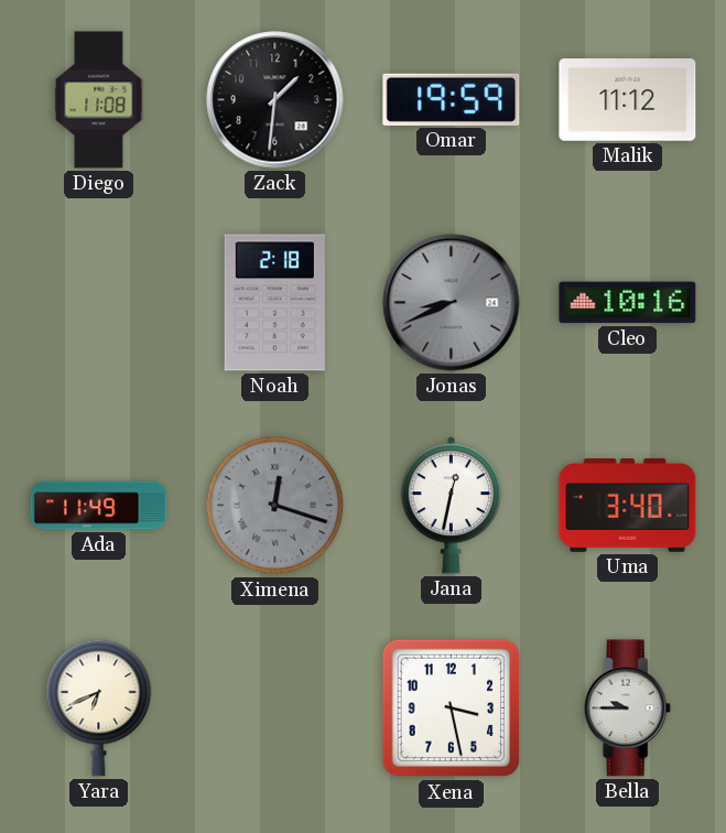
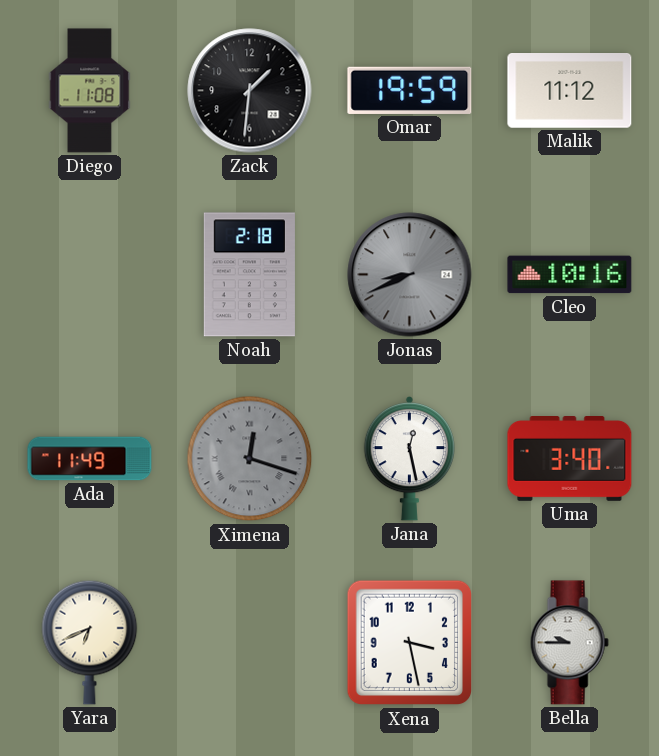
Jana: 12:32 -> 12:28 (409, 458)
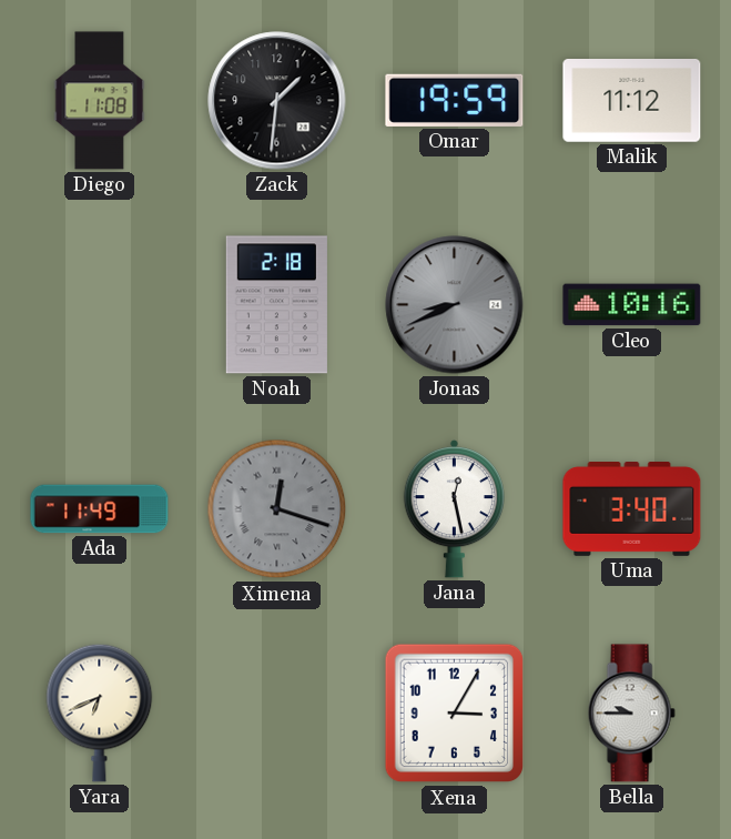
Xena: 3:28 -> 3:05 (455, 714)
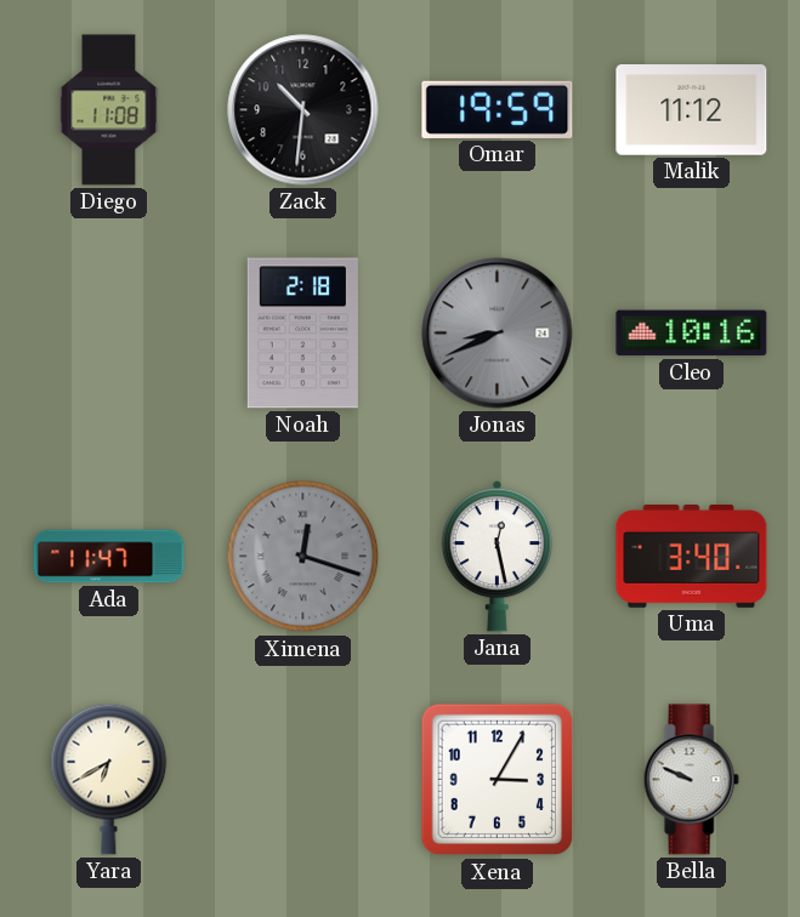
Zack: 1:31 -> 10:31 (303, 110)
Ada: 11:49 -> 11:47 (109, 557)
Yara: 6:41 -> 6:40 (109, 779)
Bella: 9:45 -> 9:49 (691, 780)
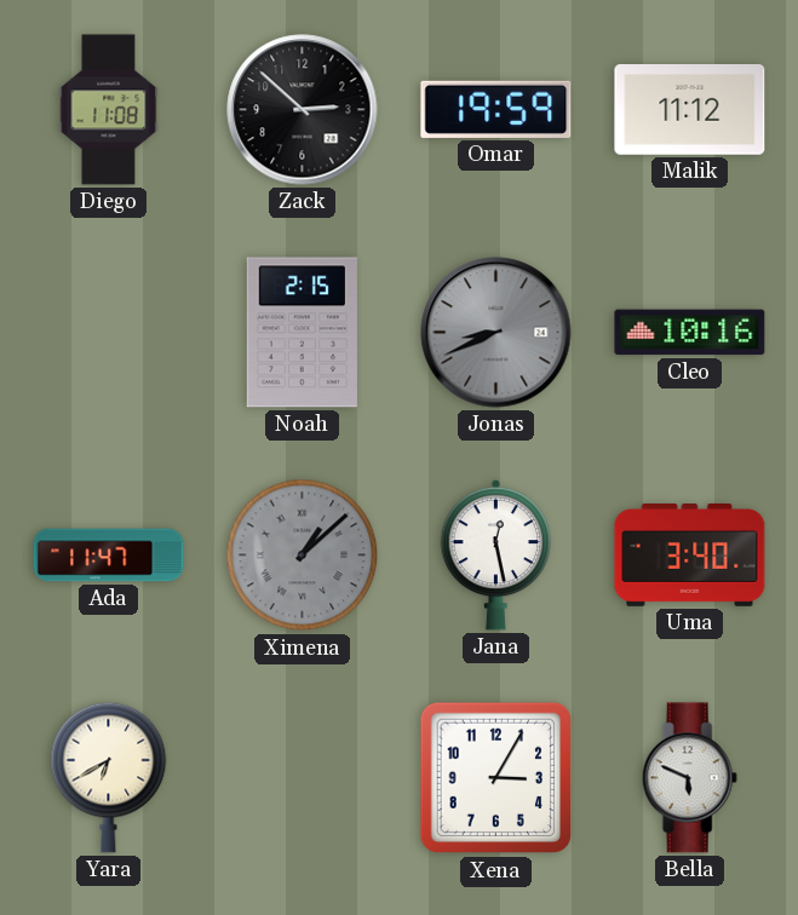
Zack: 10:31 -> 2:52 (303, 110)
Noah: 2:18 -> 2:15 (302, 333)
Ximena: 12:18 -> 1:08 (303, 556)
Bella: 9:49 -> 5:49 (689, 778)
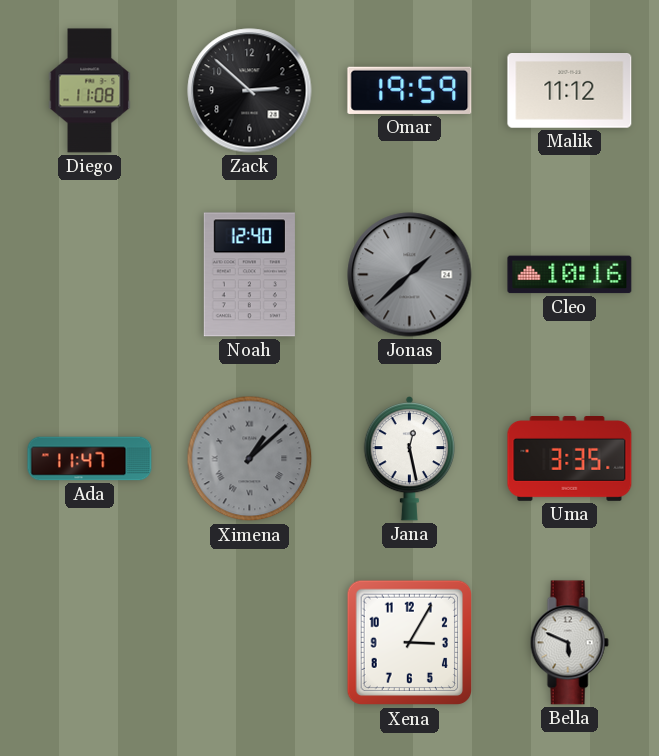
Noah: 2:15 -> 12:40 (249, 275)
Jonas: 8:41 -> 1:38 (410, 275)
Uma: 3:40 -> 3:35 (570, 459)
Yara: 6:40 -> none (109, 777)
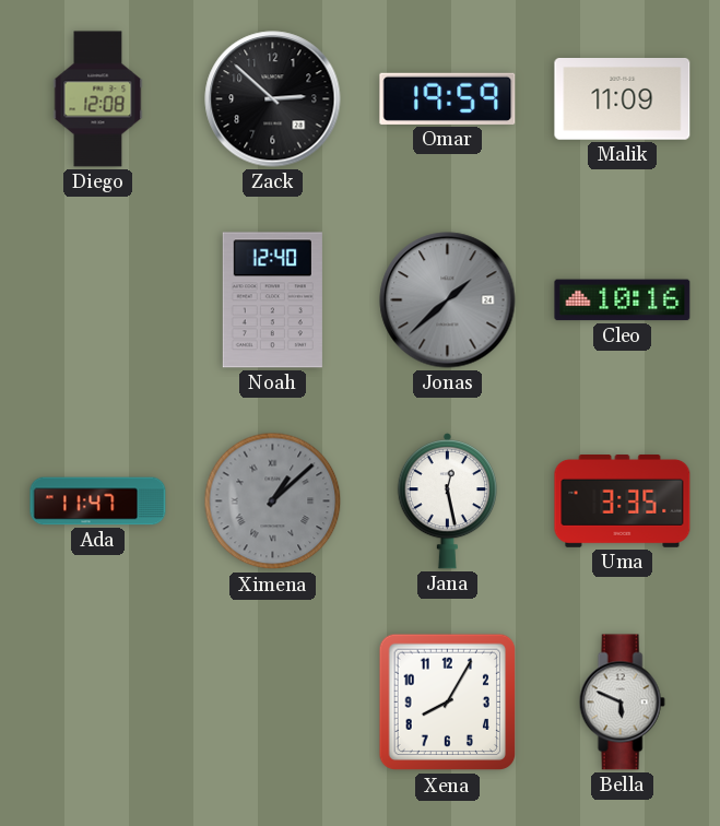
Diego: 11:08 -> 12:08 (98, 99)
Malik: 11:12 -> 11:09 (623, 99)
Xena: 3:05 -> 8:05 (448, 703)
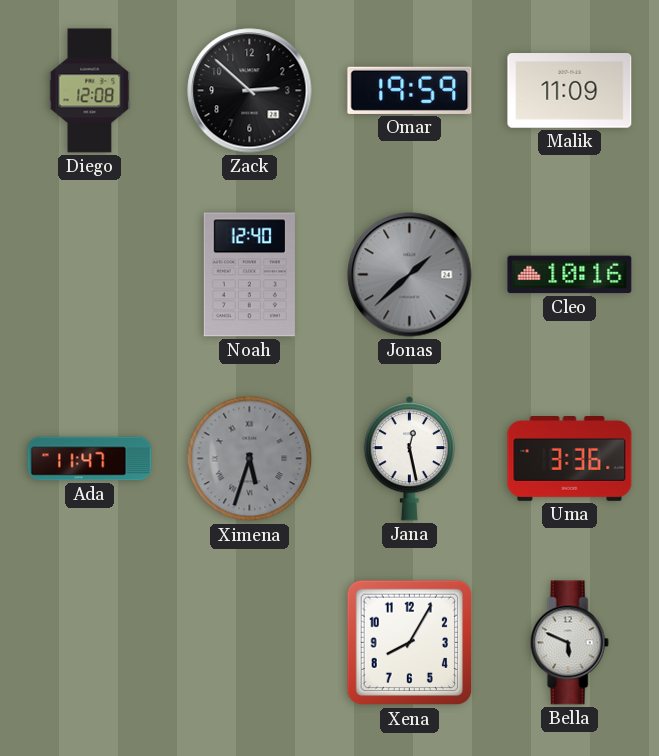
Ximena: 1:08 -> 5:33 (250, 459)
Uma: 3:35 -> 3:36 (570, 459)
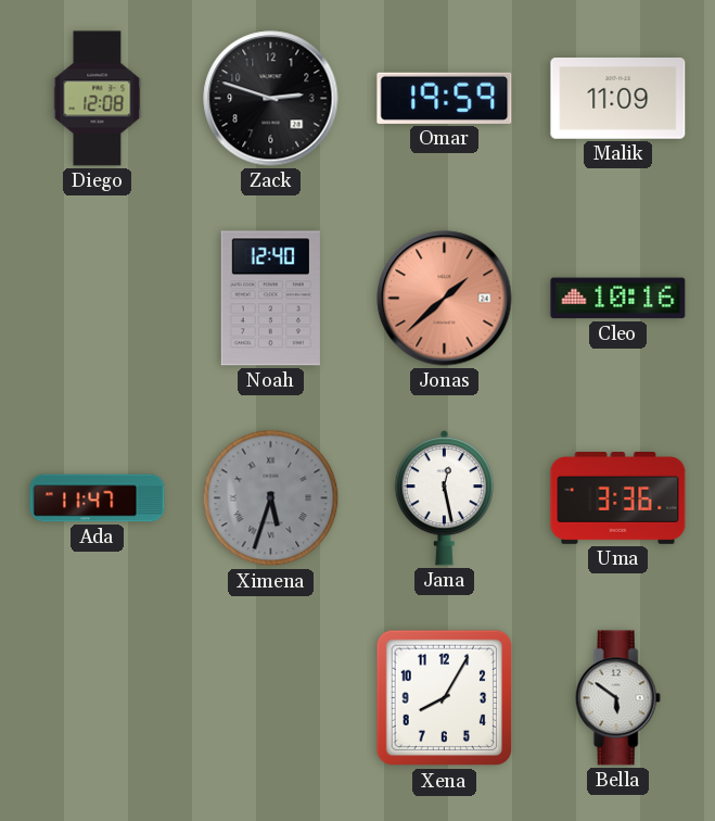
Zack: 2:52 -> 2:48 (271, 99)
Jonas dial: grey -> salmon (445, 299)
Bella: 5:49 -> 5:51 (617, 698)
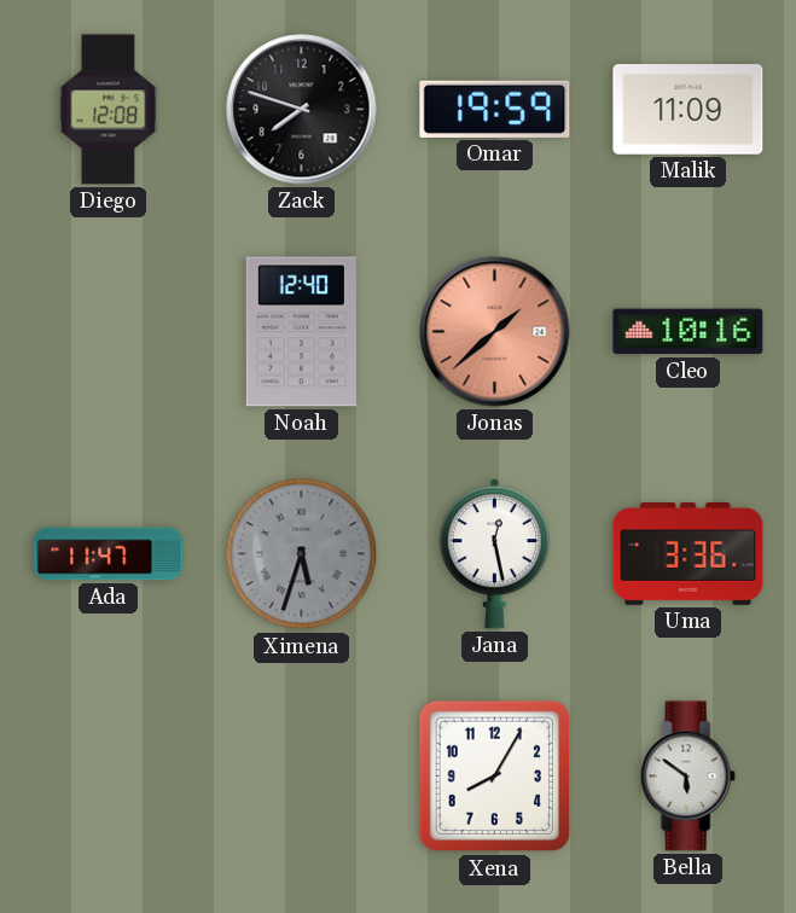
Zack: 2:48 -> 7:48 (302, 110)
